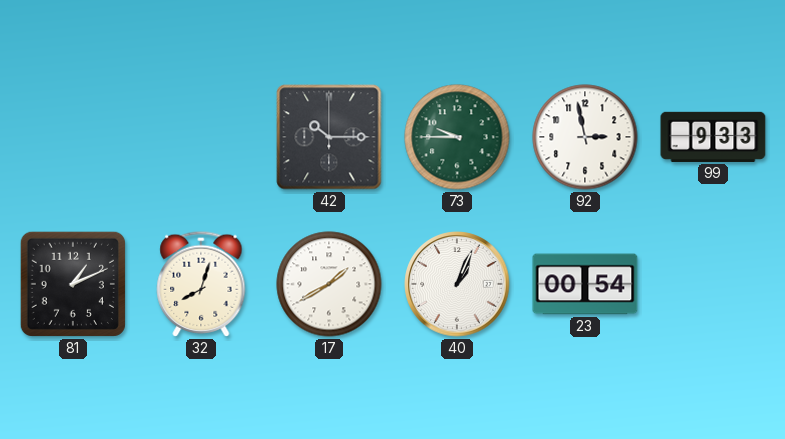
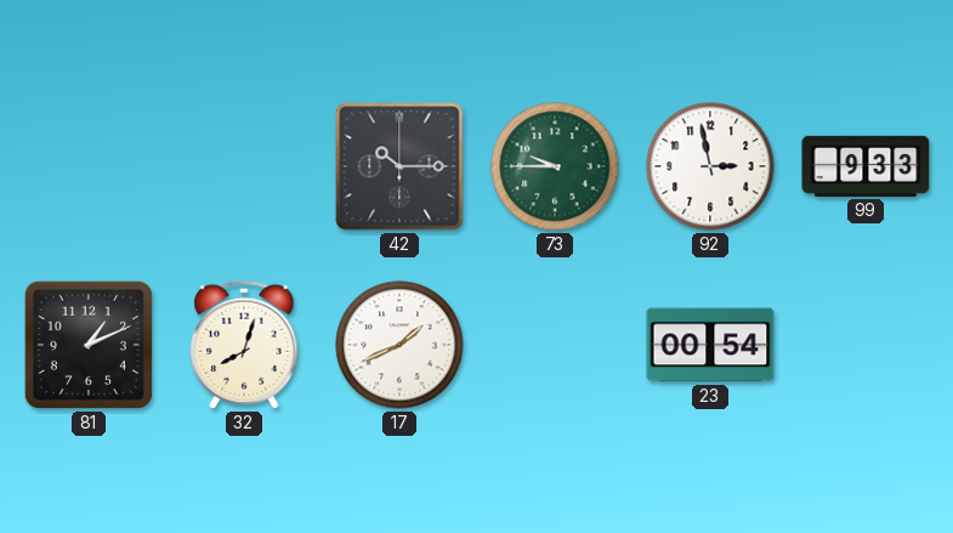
17: 1:40 -> 1:41 (399, 345)
40: 1:04 -> none (457, 284)
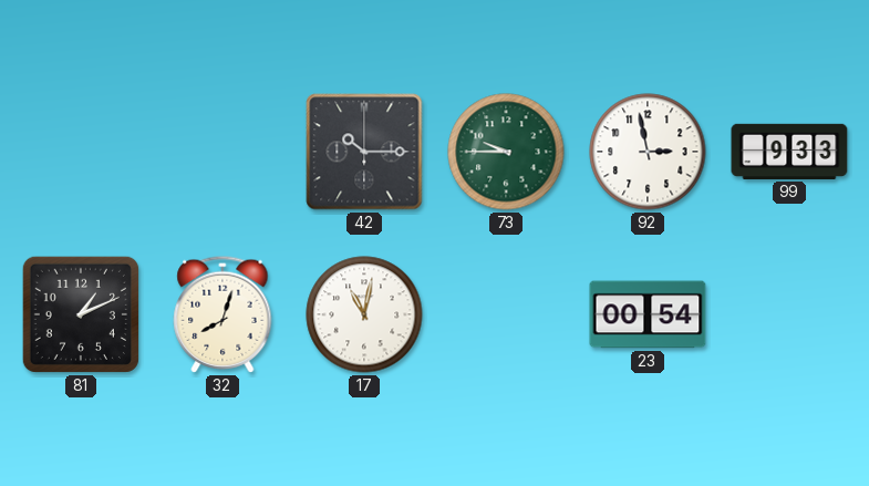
17: 1:41 -> 11:02 (364, 314)
